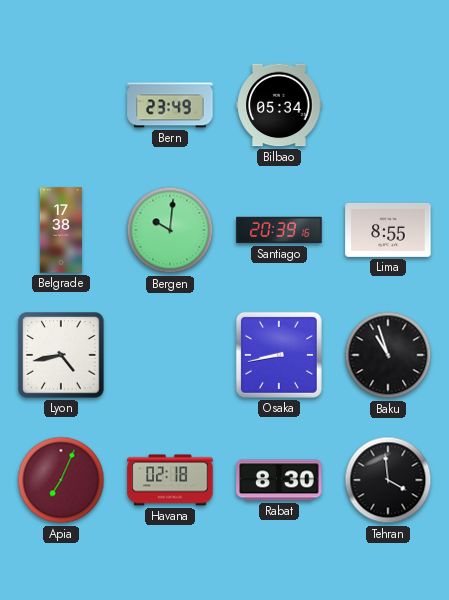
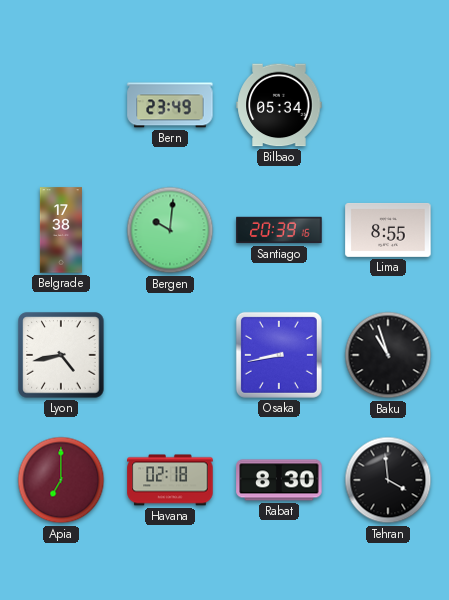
Apia: 7:04 -> 7:00 (61, 480)
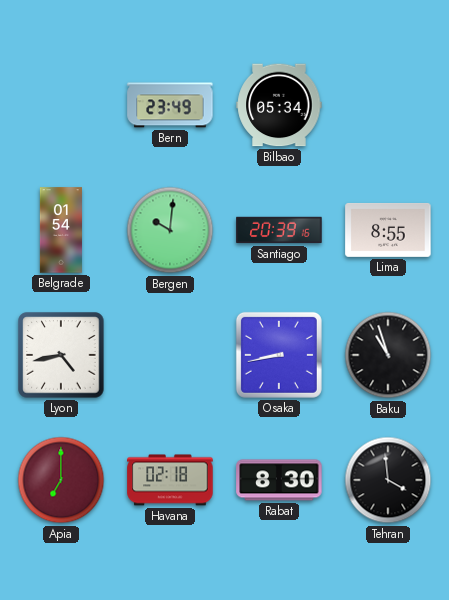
Belgrade: 17:38 -> 01:54 (61, 230)
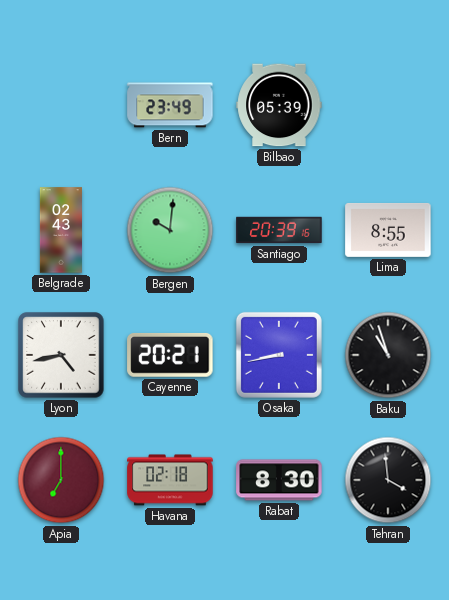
Bilbao: 05:34 -> 05:39 (279, 105)
Belgrade: 01:54 -> 02:43 (61, 230)
Cayenne: none -> 20:21 (170, 355)
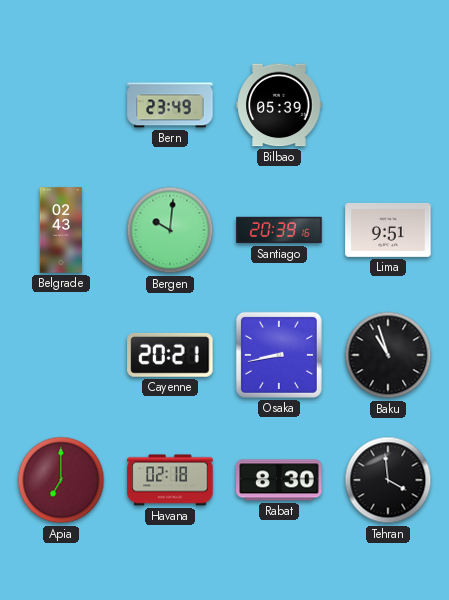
Lima: 8:55 -> 9:51 (388, 230)
Lyon: 4:43 -> none (61, 355)
